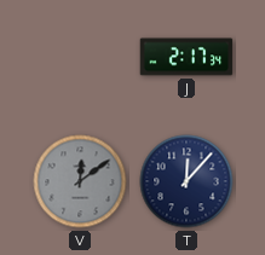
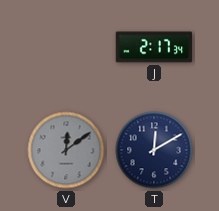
T: 12:07 -> 12:10 (154, 150)
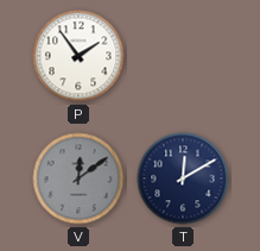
P: none -> 1:54 (78, 56)
J: 2:17 -> none (154, 47)
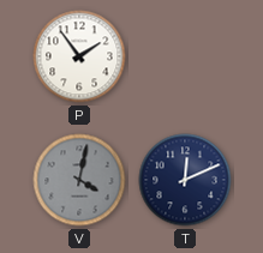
V: 12:09 -> 4:02 (79, 180)
T: 12:10 -> 12:11 (185, 180)
